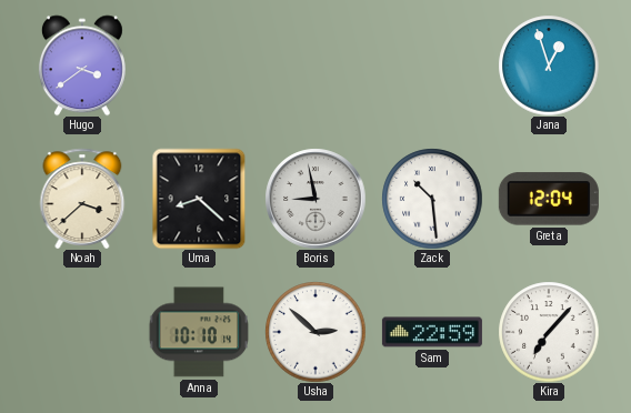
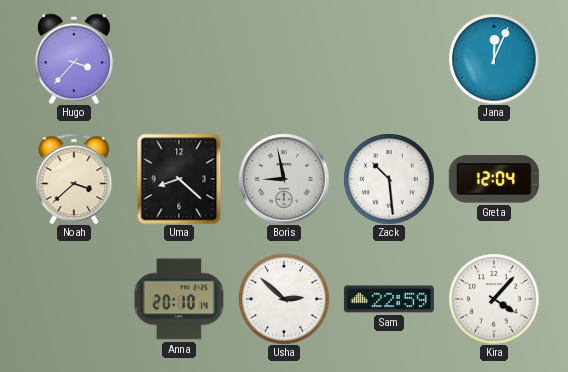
Hugo: 3:39 -> 3:37 (74, 59)
Jana: 12:57 -> 12:04 (494, 59)
Anna: 10:10 -> 20:10 (179, 299)
Kira: 7:07 -> 4:07 (494, 299)
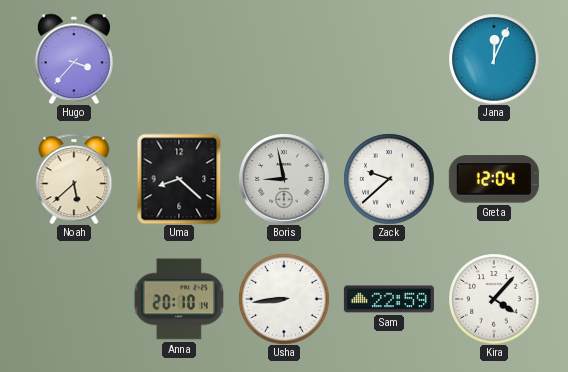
Noah: 3:38 -> 5:38 (74, 178)
Zack: 10:29 -> 9:38 (389, 179)
Usha: 2:52 -> 8:44 (284, 299)
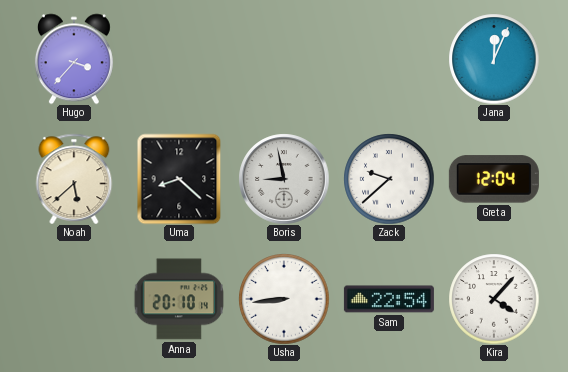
Sam: 22:59 -> 22:54 (389, 299)
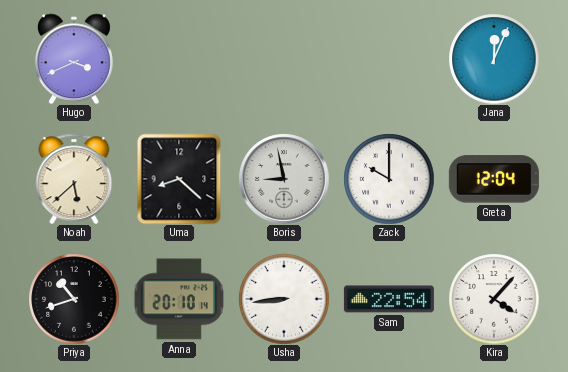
Hugo: 3:37 -> 3:41 (74, 59)
Zack: 9:38 -> 10:00 (389, 179)
Priya: none -> 10:42 (74, 299)
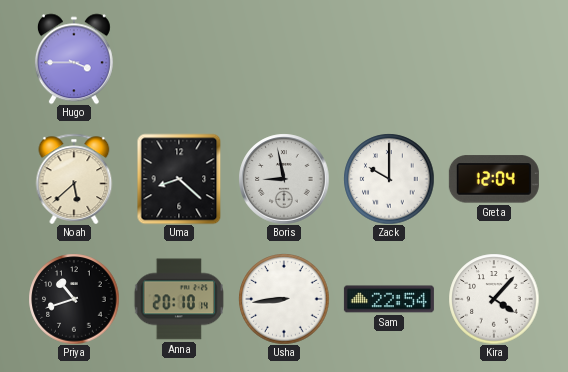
Hugo: 3:41 -> 3:45 (74, 59)
Jana: 12:04 -> none (494, 59)
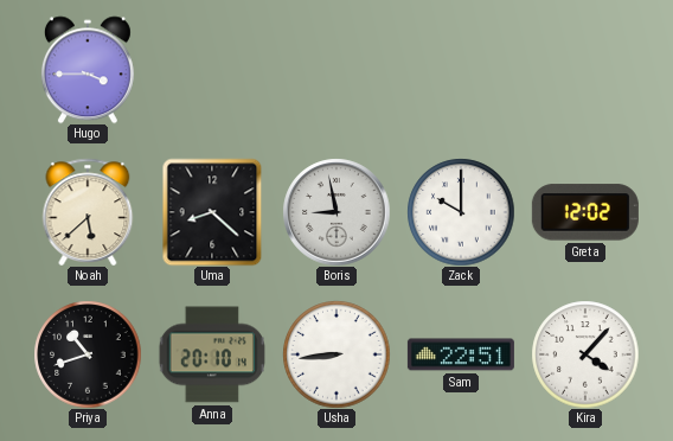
Greta: 12:04 -> 12:02 (585, 212)
Sam: 22:54 -> 22:51 (461, 354)
